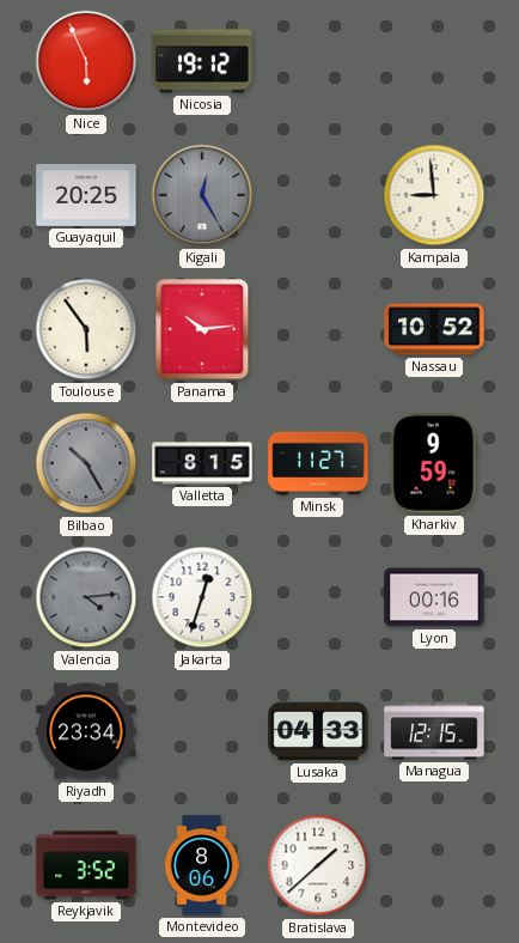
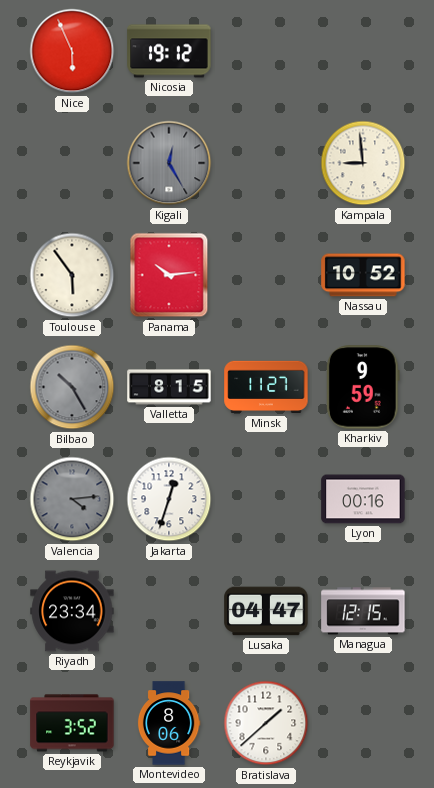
Guayaquil: 20:25 -> none (86, 196)
Lusaka: 04:33 -> 04:47 (266, 611)
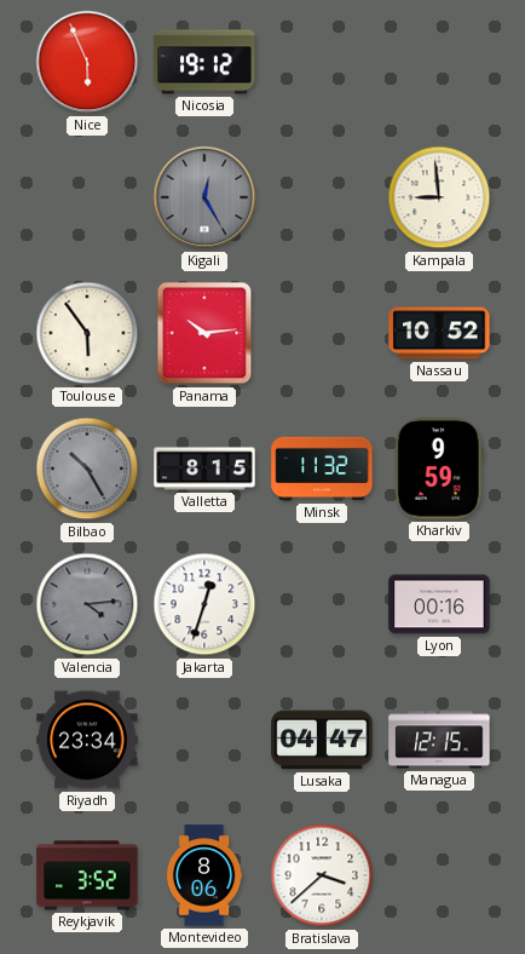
Minsk: 11:27 -> 11:32 (322, 469)
Bratislava: 1:38 -> 3:38 (322, 875)
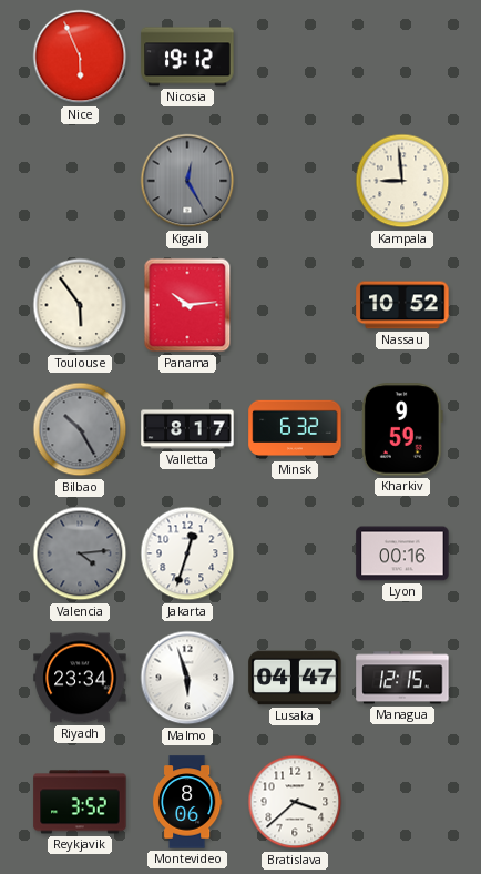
Valletta: 8:15 -> 8:17 (187, 429)
Minsk: 11:32 -> 6:32 (295, 429)
Malmo: none -> 5:57 (187, 678)
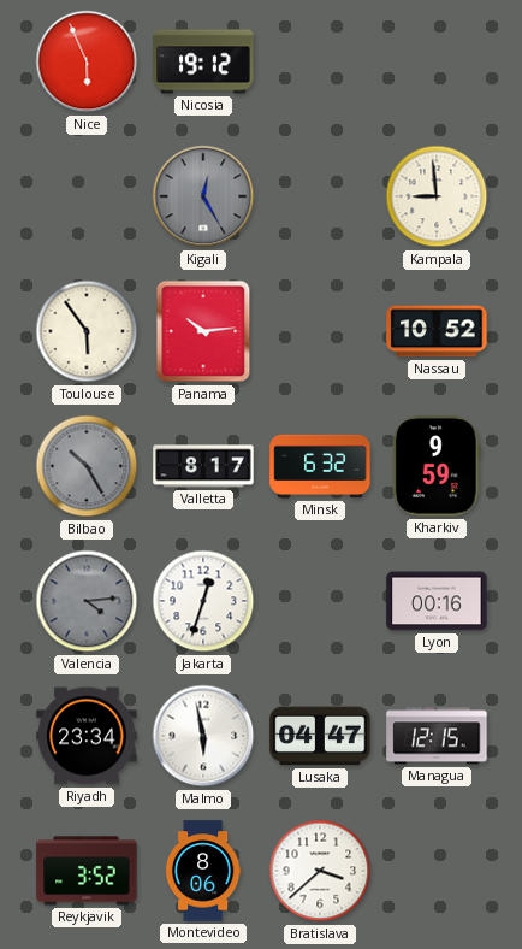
Malmo: 5:57 -> 5:58 (203, 736)
